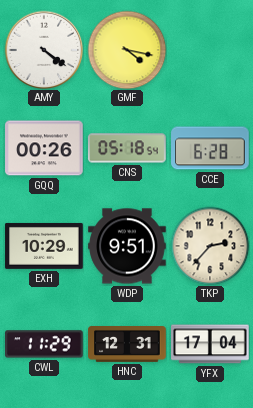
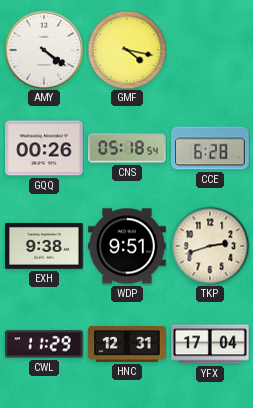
EXH: 10:29 -> 9:38 (44, 246)
TKP: 2:37 -> 2:42 (210, 246)
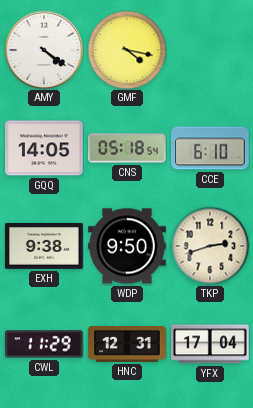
GQQ: 00:26 -> 14:05 (44, 148)
CCE: 6:28 -> 6:10 (210, 148)
WDP: 9:51 -> 9:50 (127, 246)
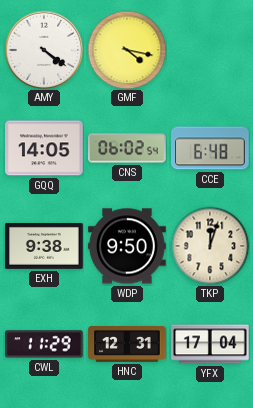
CNS: 05:18 -> 06:02 (127, 148)
CCE: 6:10 -> 6:48 (210, 148)
TKP: 2:42 -> 12:03 (210, 246)
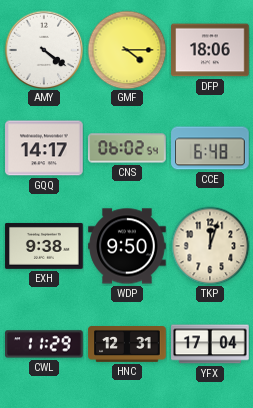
GMF: 4:17 -> 4:15 (127, 50)
DFP: none -> 18:06 (210, 50)
GQQ: 14:05 -> 14:17 (44, 148)
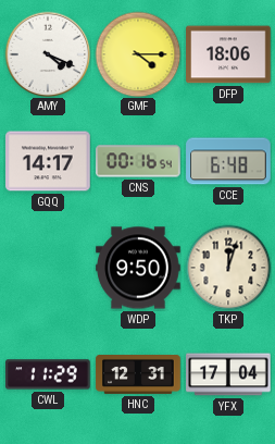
AMY: 4:21 -> 4:19 (48, 54)
CNS: 06:02 -> 00:16 (138, 161)
EXH: 9:38 -> none (44, 246)
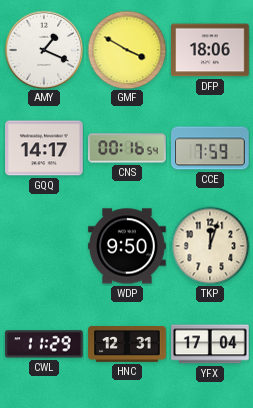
AMY: 4:19 -> 1:19 (44, 50)
GMF: 4:15 -> 3:50 (127, 50)
CCE: 6:48 -> 7:59 (210, 148)
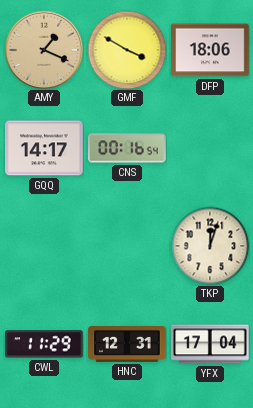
AMY dial: white -> champagne (44, 50)
CCE: 7:59 -> none (210, 148)
WDP: 9:50 -> none (127, 246)
